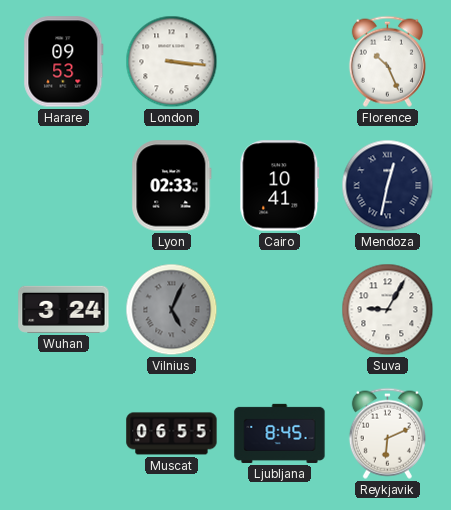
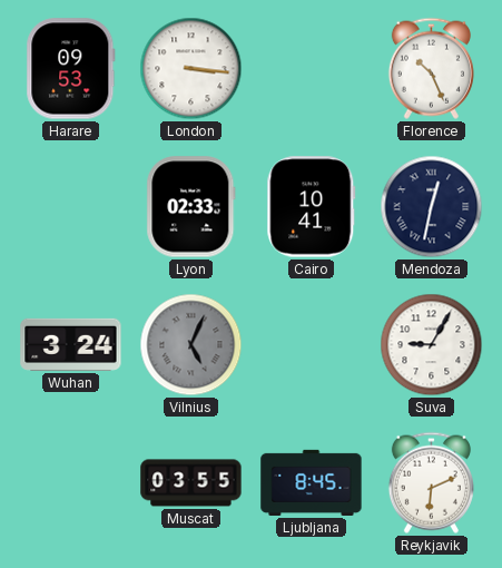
Muscat: 06:55 -> 03:55 (191, 483)
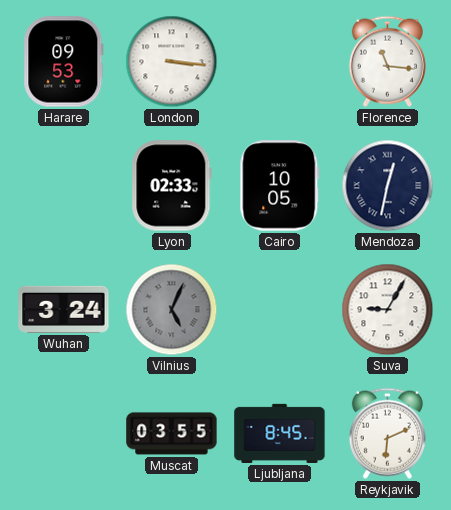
Florence: 10:26 -> 11:16 (387, 61)
Cairo: 10:41 -> 10:05 (280, 186)
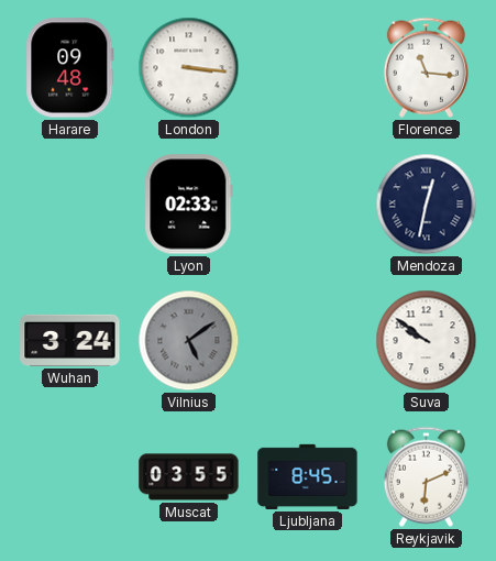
Harare: 09:53 -> 09:48 (70, 68)
Cairo: 10:05 -> none (280, 186)
Vilnius: 5:04 -> 5:09 (189, 341)
Suva: 9:05 -> 9:51 (427, 341)
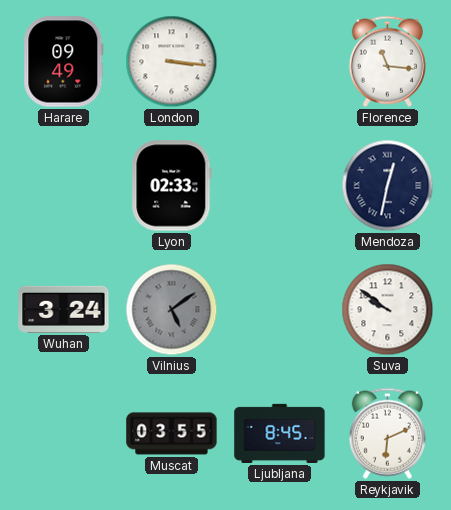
Harare: 09:48 -> 09:49 (64, 62)
